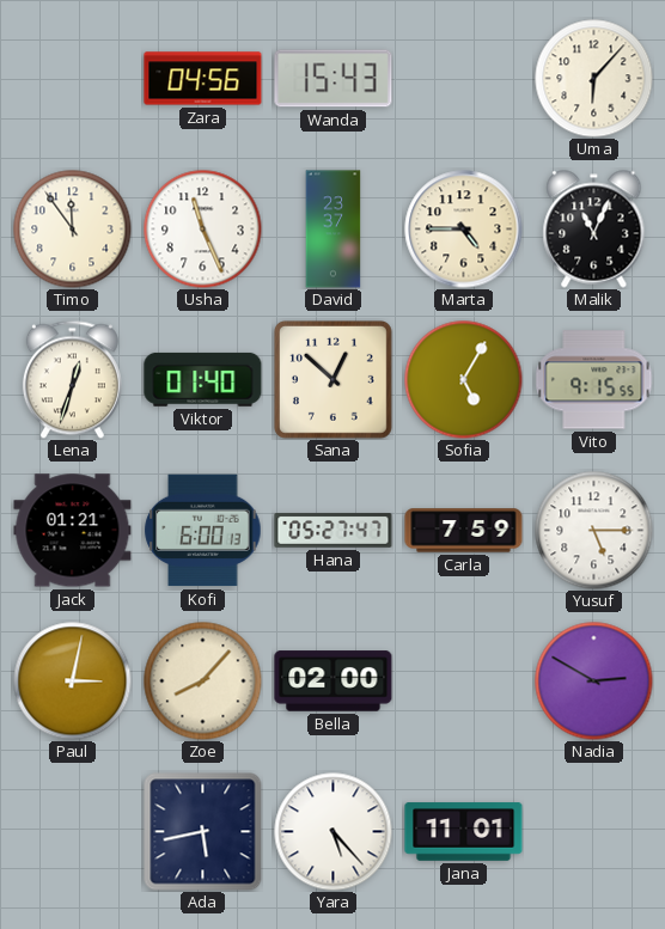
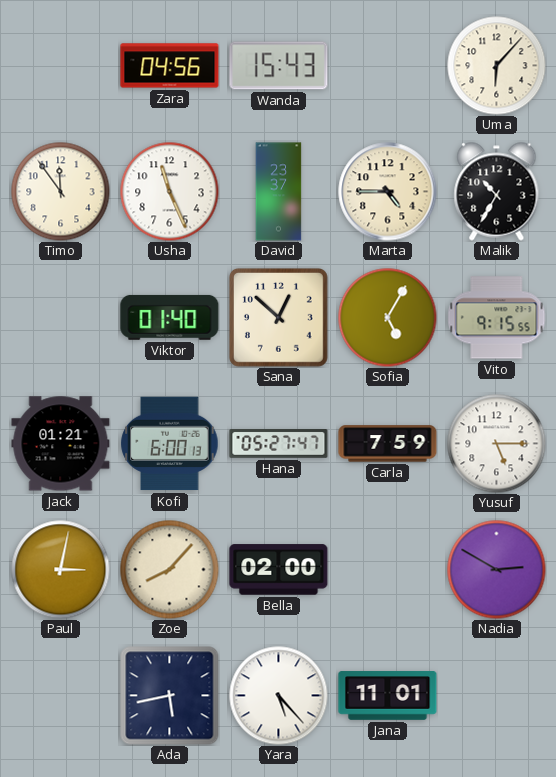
Malik: 11:04 -> 10:35 (497, 192)
Lena: 12:33 -> none (72, 379)
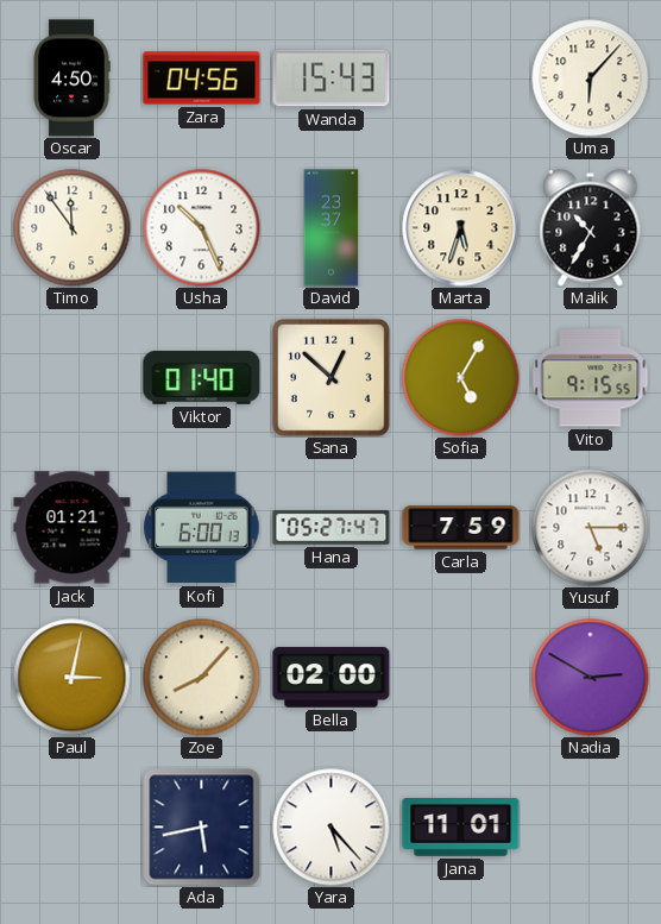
Oscar: none -> 4:50 (71, 78)
Usha: 11:26 -> 10:26 (202, 228)
Marta: 4:45 -> 5:33 (461, 228)
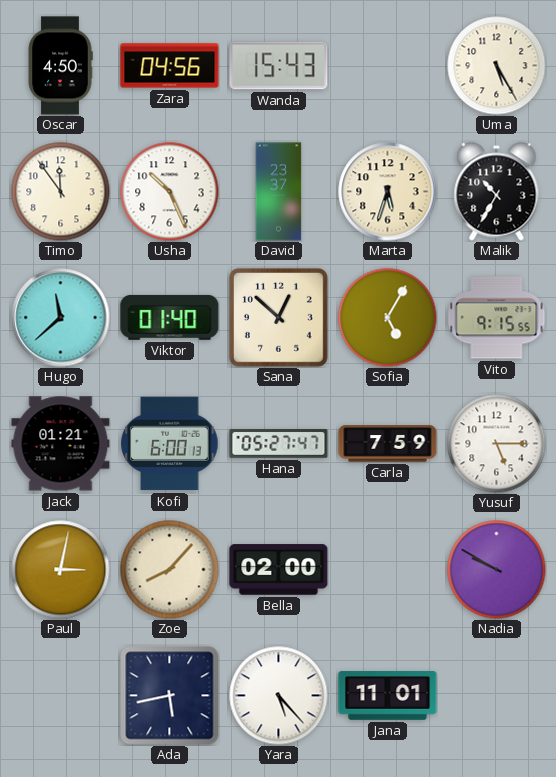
Uma: 6:07 -> 5:25 (497, 66)
Hugo: none -> 11:38 (61, 318)
Nadia: 2:50 -> 9:50 (497, 570)
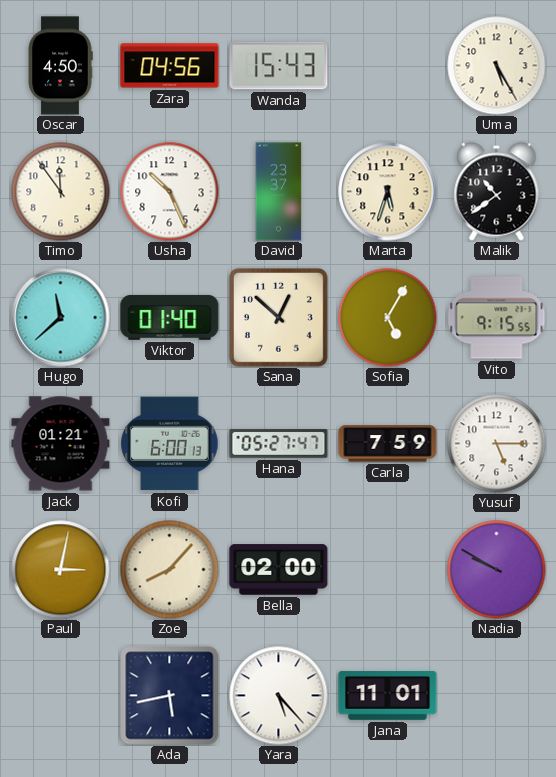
Malik: 10:35 -> 10:39 (497, 192)
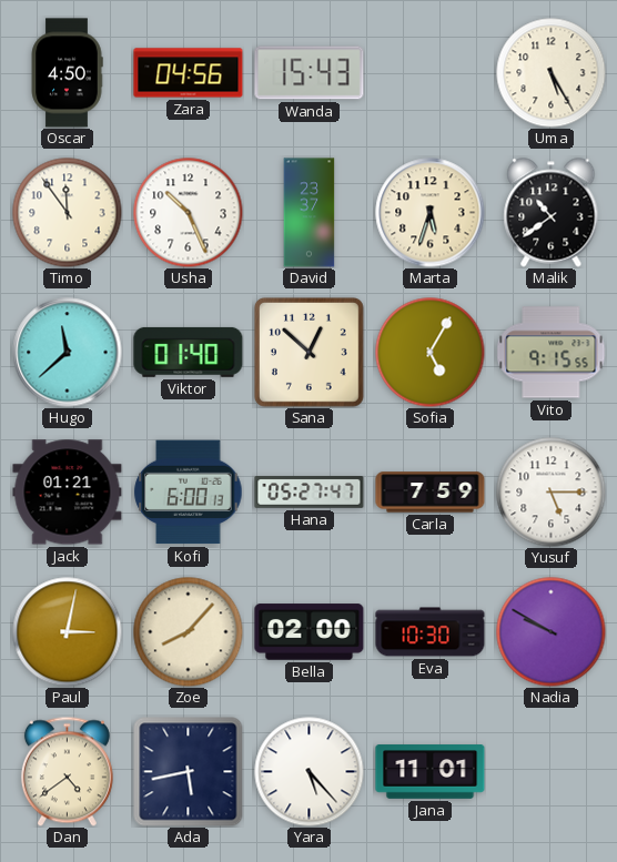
Eva: none -> 10:30 (431, 632)
Dan: none -> 4:39 (67, 771)
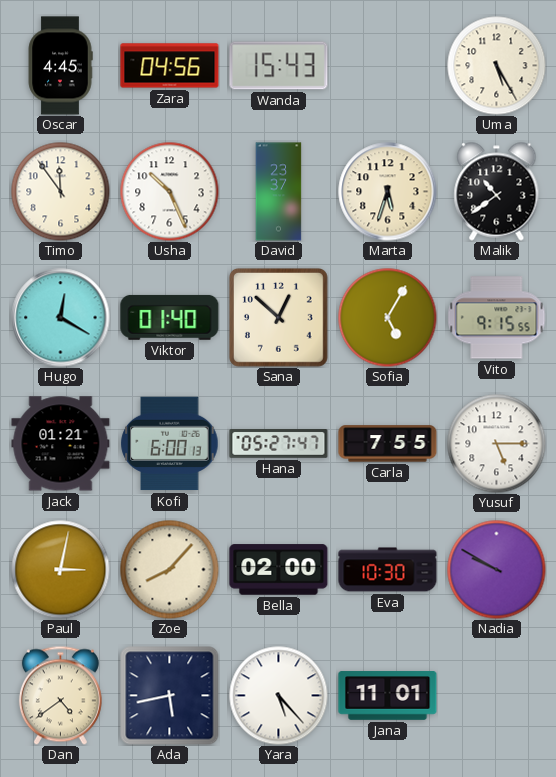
Oscar: 4:50 -> 4:45 (60, 66)
Hugo: 11:38 -> 12:20 (61, 318)
Carla: 7:59 -> 7:55 (388, 444)
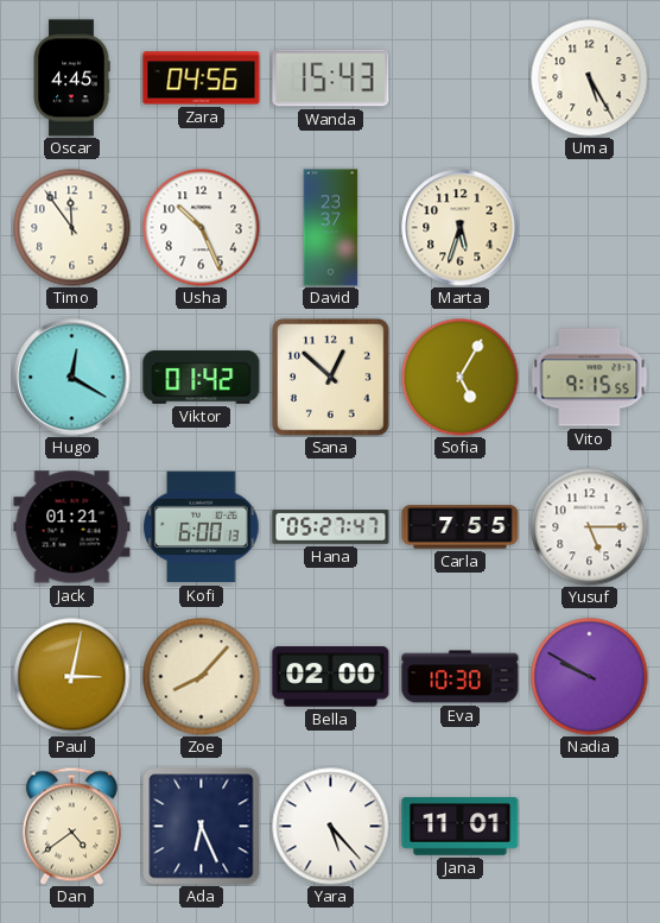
Malik: 10:39 -> none (497, 192)
Viktor: 01:40 -> 01:42 (202, 377)
Ada: 5:43 -> 6:26 (201, 826)
